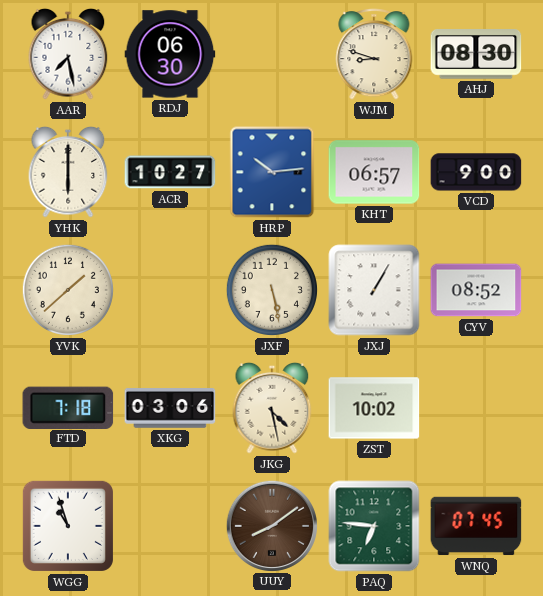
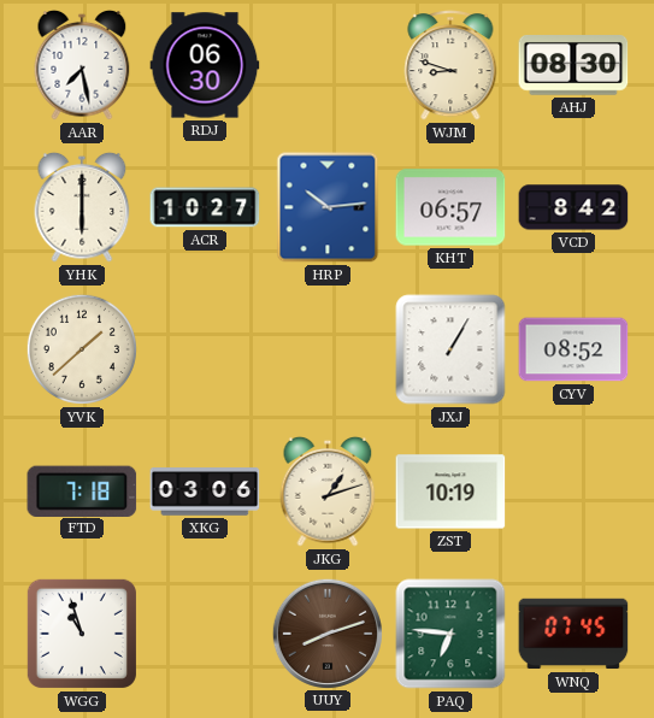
VCD: 9:00 -> 8:42 (573, 207)
JXF: 5:28 -> none (272, 290)
JKG: 4:28 -> 1:12 (328, 492)
ZST: 10:02 -> 10:19 (450, 492)
UUY: 8:09 -> 8:12 (326, 632)
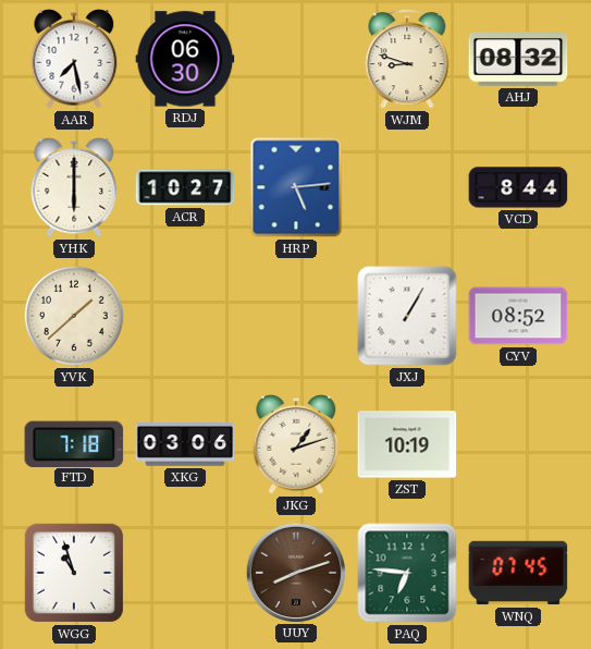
AHJ: 08:30 -> 08:32 (518, 60)
HRP: 10:14 -> 5:14 (296, 187)
KHT: 06:57 -> none (450, 207)
VCD: 8:42 -> 8:44 (518, 187)
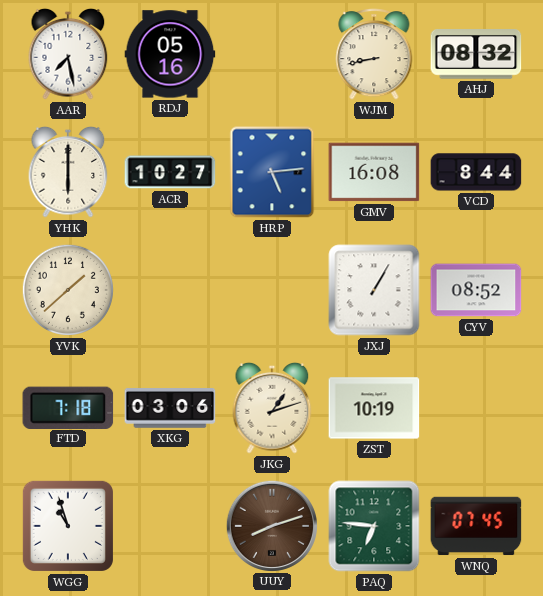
RDJ: 06:30 -> 05:16 (170, 54)
WJM: 8:48 -> 8:43 (374, 54)
GMV: none -> 16:08 (374, 172)
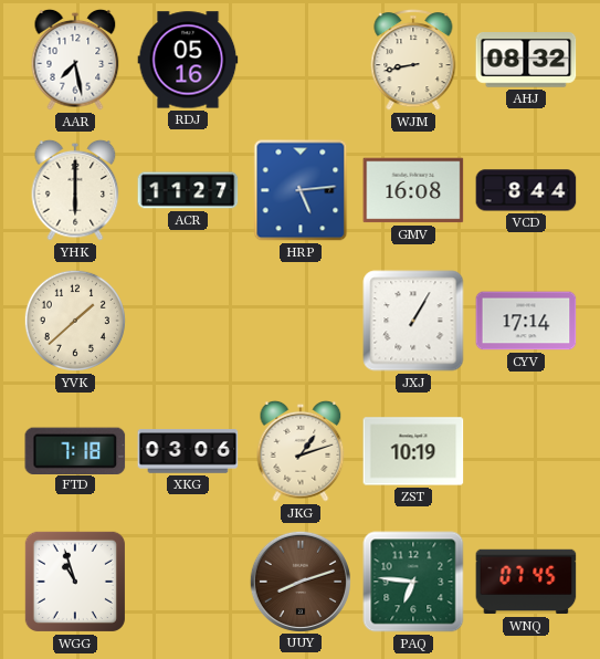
ACR: 10:27 -> 11:27 (188, 190)
CYV: 08:52 -> 17:14 (526, 321)
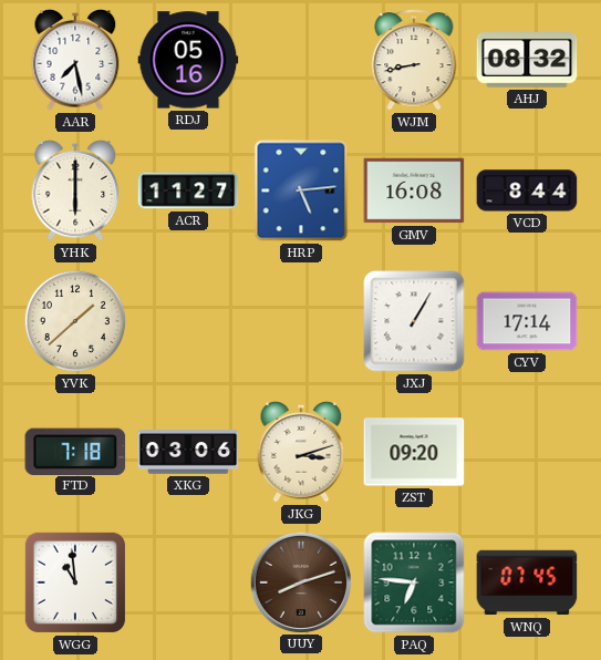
JKG: 1:12 -> 3:12 (301, 452)
ZST: 10:19 -> 09:20 (414, 452)
WGG: 10:57 -> 10:59 (75, 582)
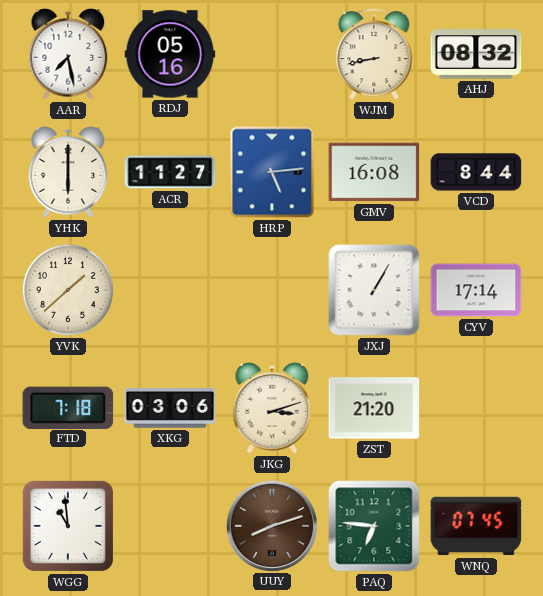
ZST: 09:20 -> 21:20 (374, 408)
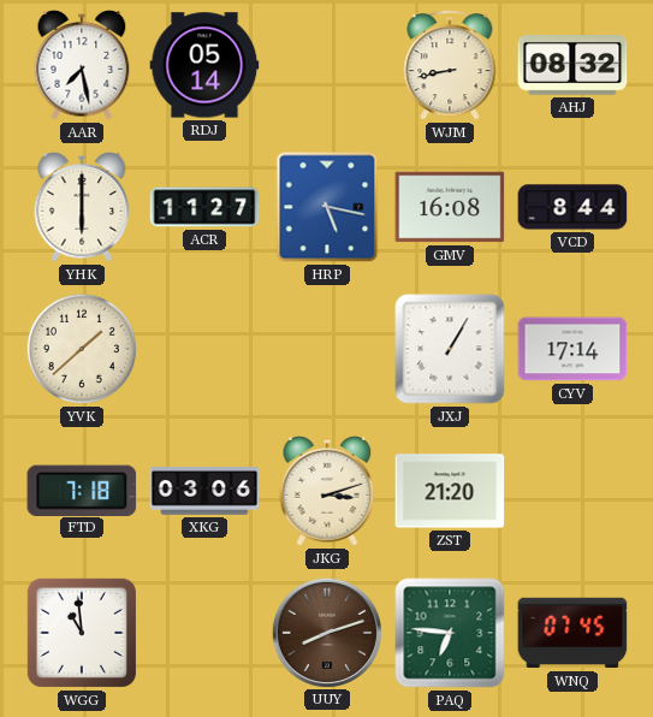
RDJ: 05:16 -> 05:14 (204, 65)
HRP: 5:14 -> 5:17 (327, 207)
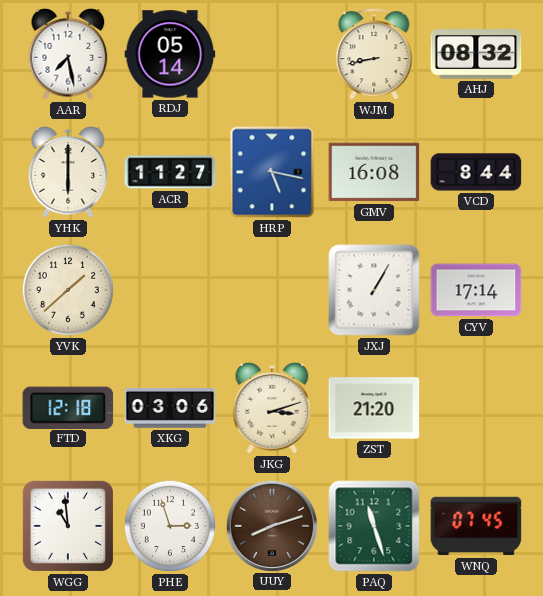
FTD: 7:18 -> 12:18 (68, 407)
PHE: none -> 2:57 (170, 526)
PAQ: 6:46 -> 11:27 (374, 526)
